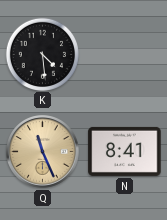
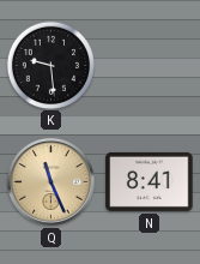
K: 4:29 -> 9:29 (50, 65)
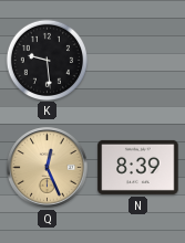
Q: 11:26 -> 12:26 (48, 168)
N: 8:41 -> 8:39 (138, 167)
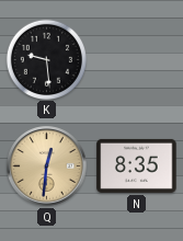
Q: 12:26 -> 12:31 (47, 167)
N: 8:39 -> 8:35 (137, 165)
